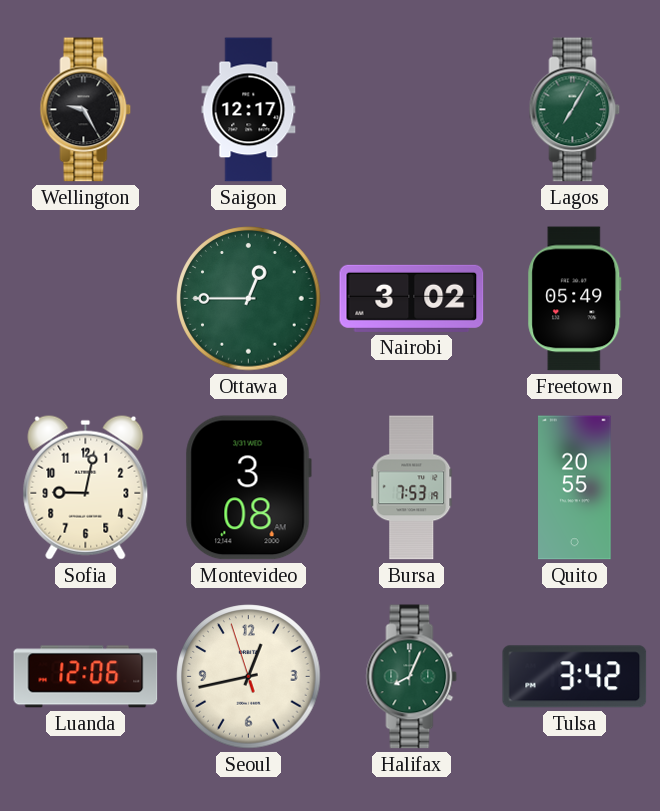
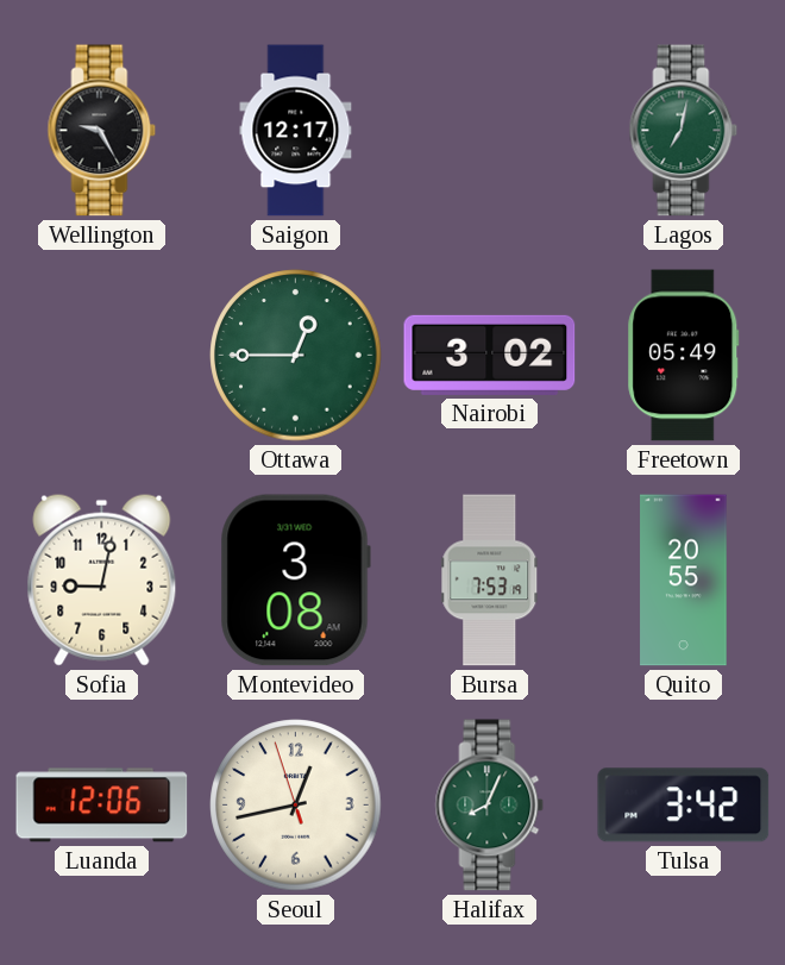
Lagos: 7:05 -> 7:02 (684, 131)
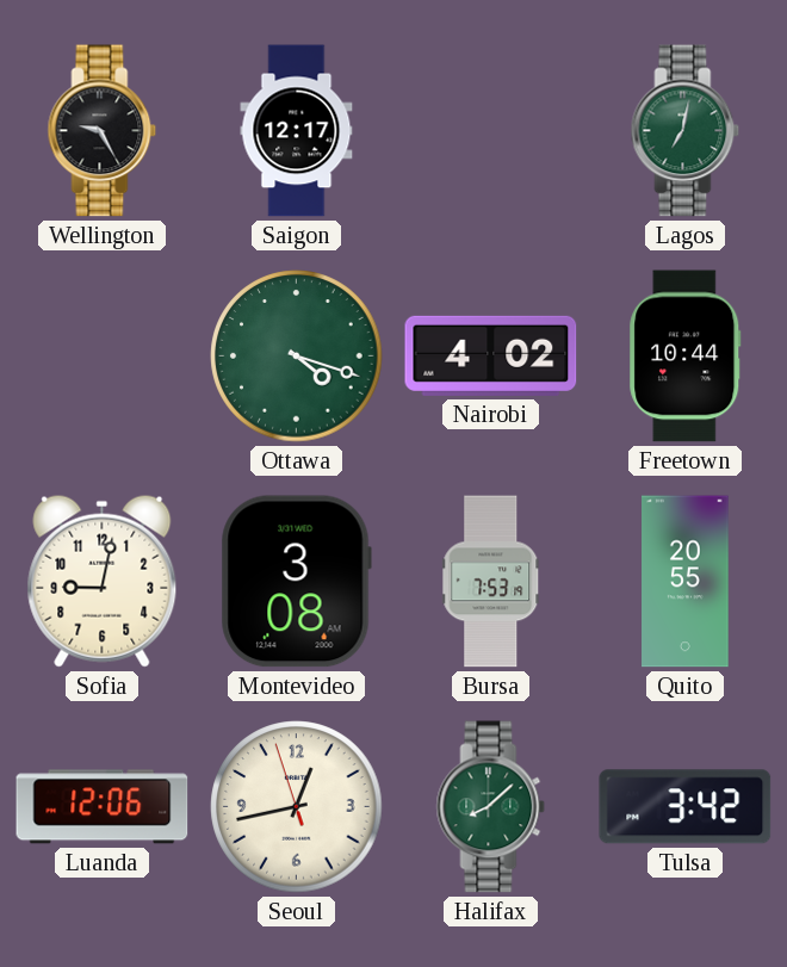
Ottawa: 12:45 -> 4:18 (297, 357)
Nairobi: 3:02 -> 4:02 (491, 355)
Freetown: 05:49 -> 10:44 (686, 357)
Halifax: 8:04 -> 8:08 (491, 807)
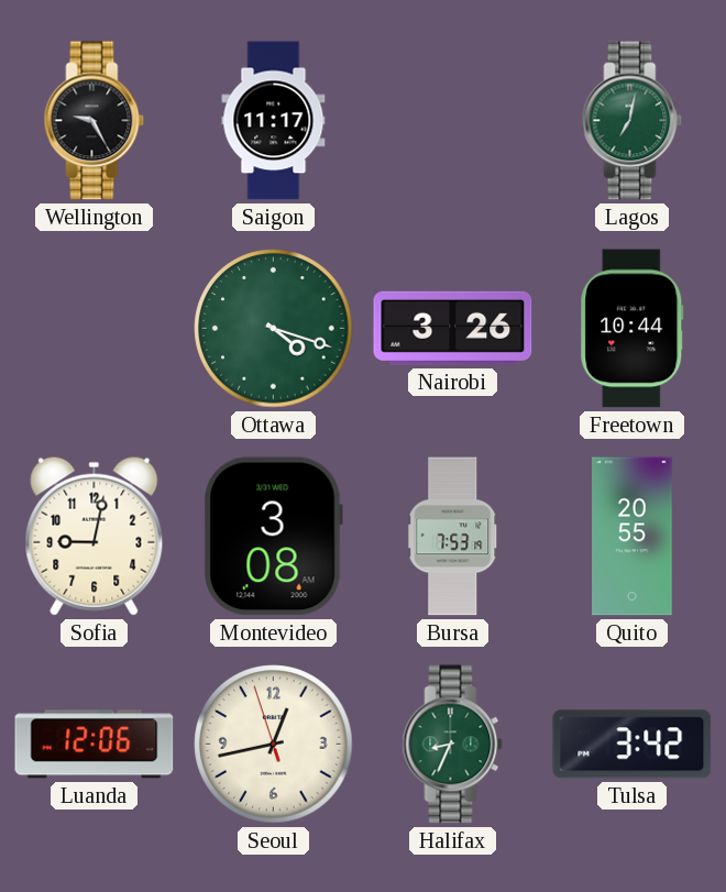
Saigon: 12:17 -> 11:17 (274, 121)
Nairobi: 4:02 -> 3:26 (453, 328)
Halifax: 8:08 -> 8:34 (453, 745)
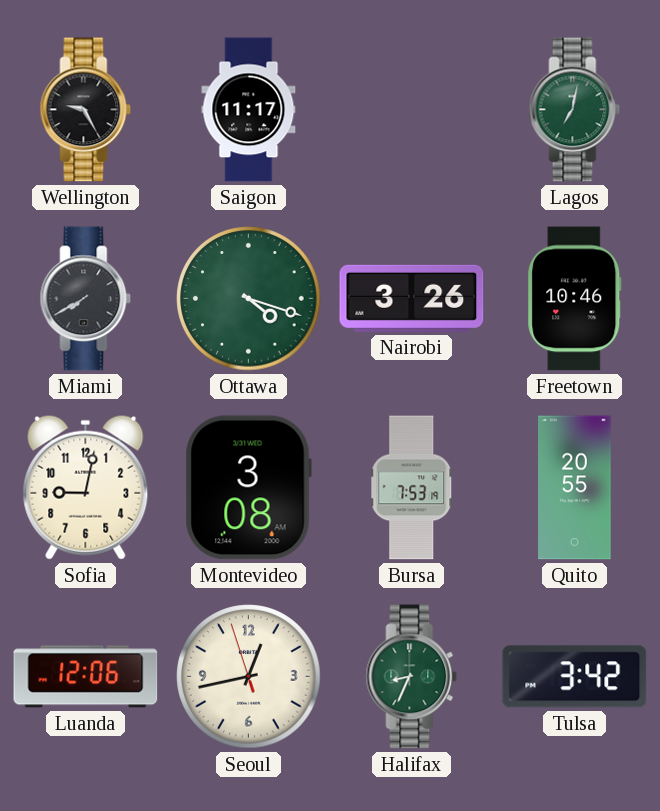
Miami: none -> 7:40 (86, 299)
Freetown: 10:44 -> 10:46 (575, 299)
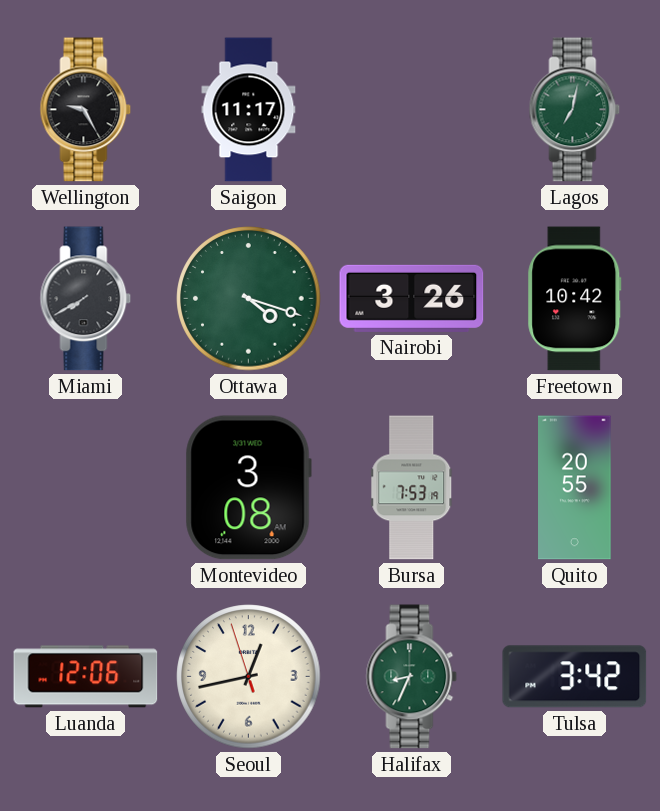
Freetown: 10:46 -> 10:42 (575, 299)
Sofia: 9:02 -> none (86, 487)
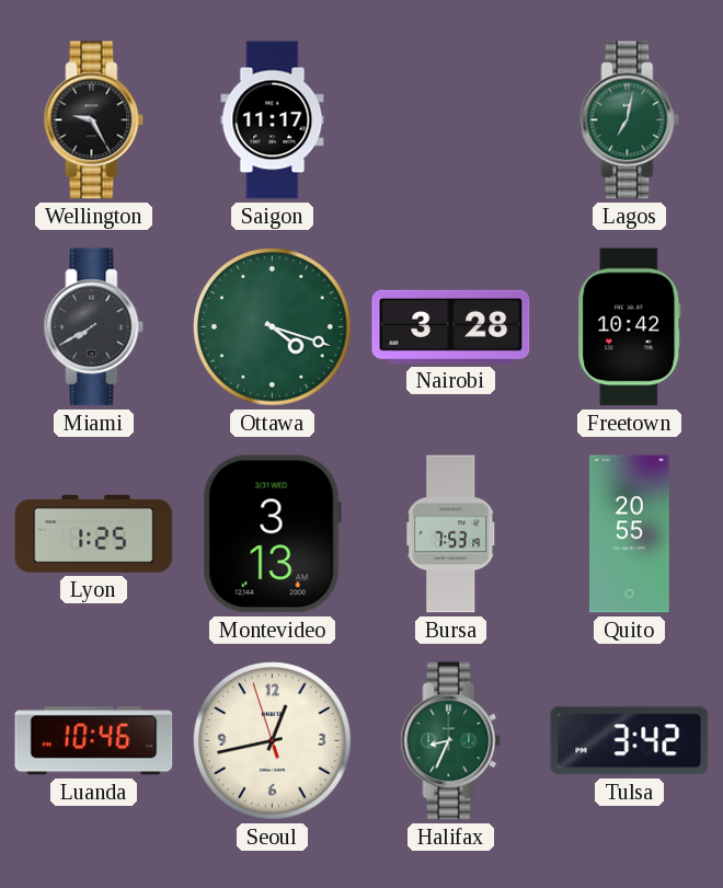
Nairobi: 3:26 -> 3:28 (451, 326)
Lyon: none -> 1:25 (94, 534)
Montevideo: 3:08 -> 3:13 (272, 534)
Luanda: 12:06 -> 10:46 (94, 741)
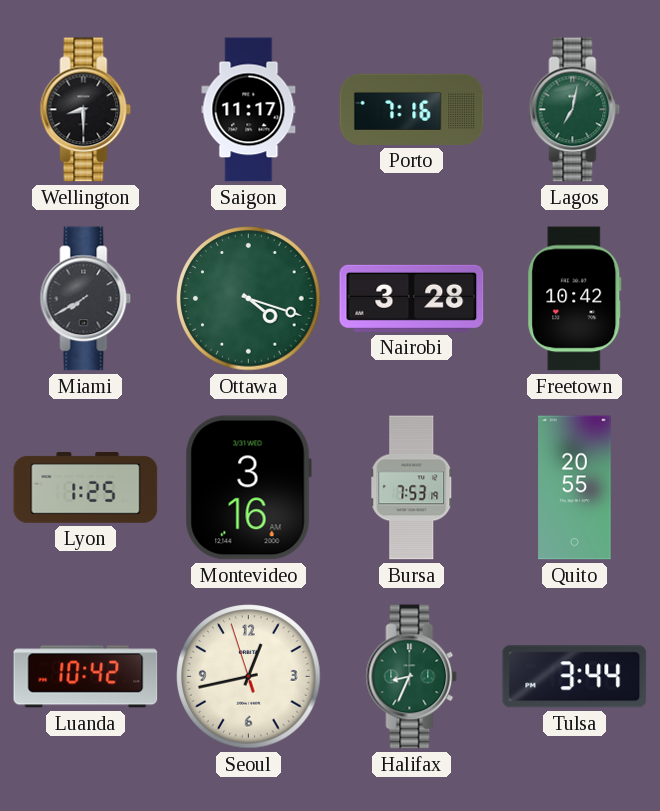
Wellington: 9:25 -> 8:30 (86, 110)
Porto: none -> 7:16 (412, 109)
Montevideo: 3:13 -> 3:16 (248, 488)
Luanda: 10:46 -> 10:42 (86, 677)
Tulsa: 3:42 -> 3:44 (575, 677)
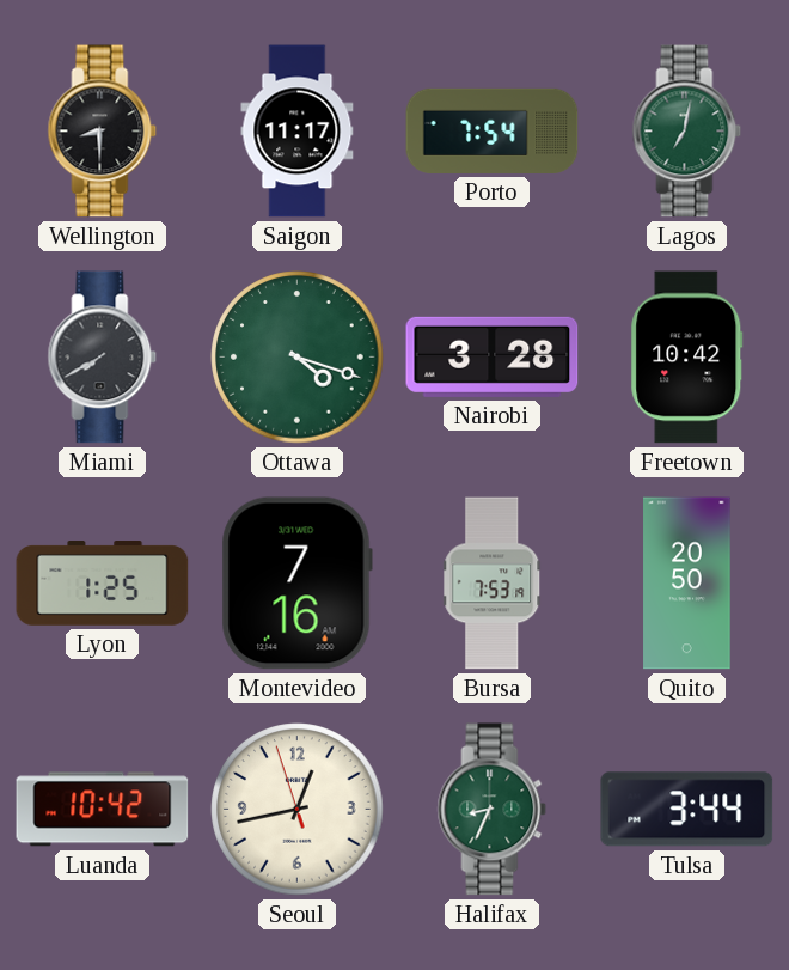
Porto: 7:16 -> 7:54 (493, 130)
Montevideo: 3:16 -> 7:16 (296, 584)
Quito: 20:55 -> 20:50 (687, 584)
